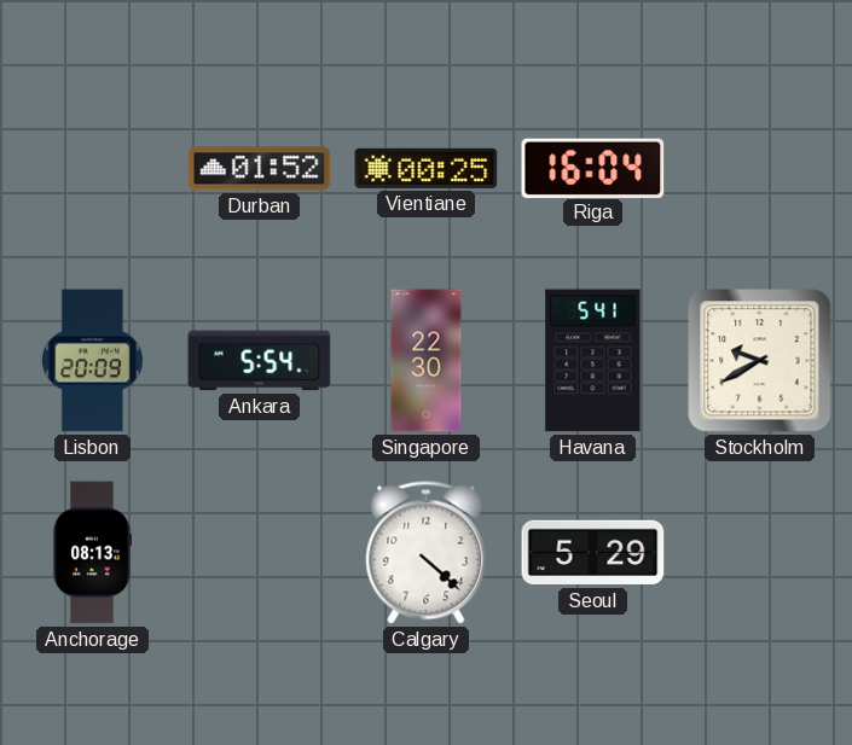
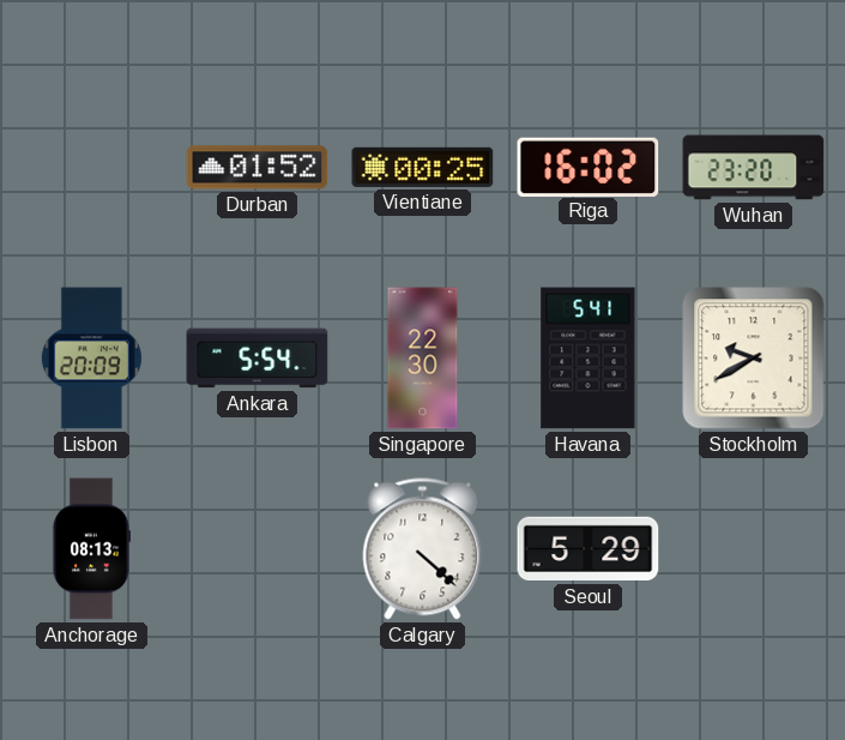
Riga: 16:04 -> 16:02 (589, 167)
Wuhan: none -> 23:20 (754, 168)
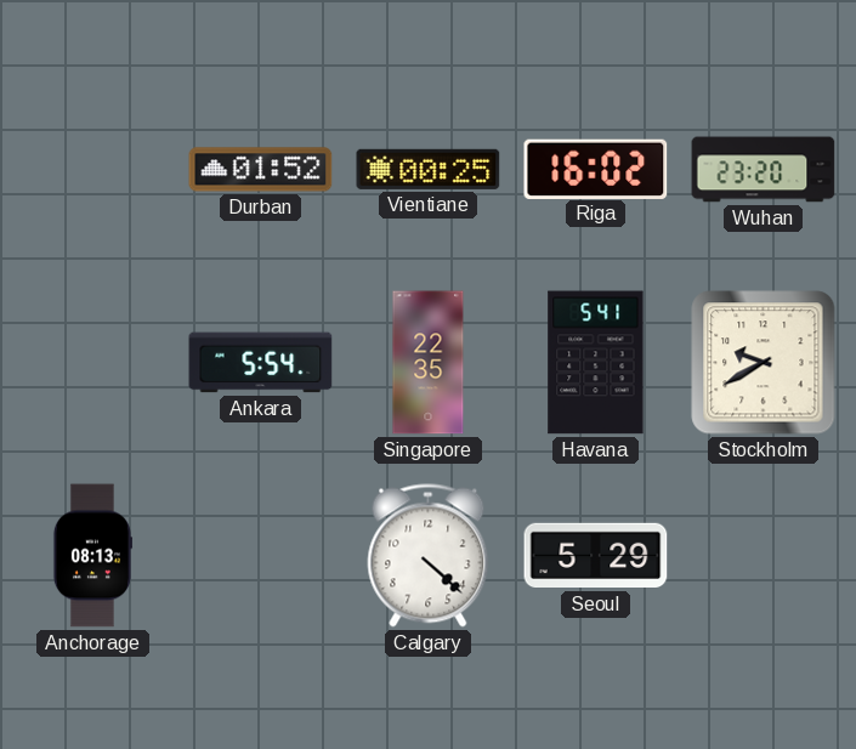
Lisbon: 20:09 -> none (91, 359)
Singapore: 22:30 -> 22:35 (429, 363)
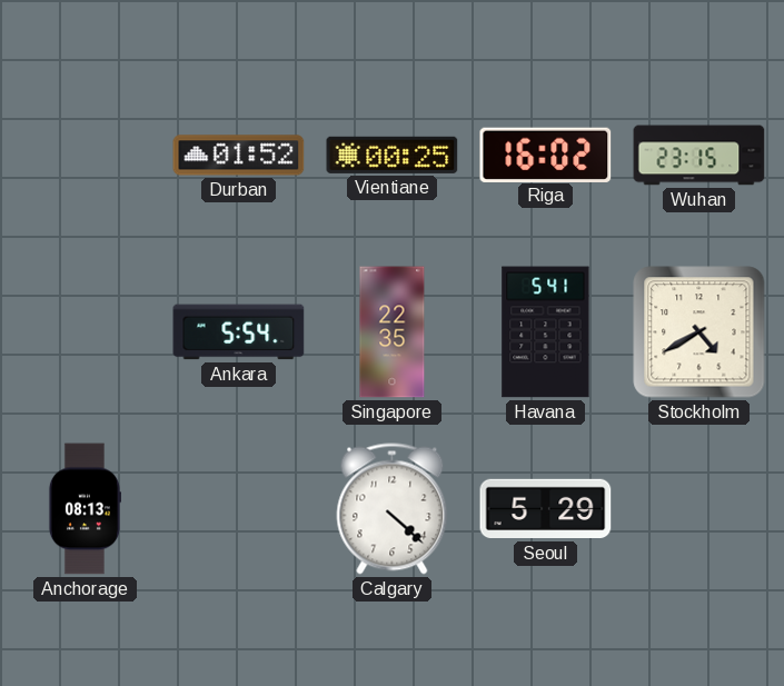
Wuhan: 23:20 -> 23:15 (699, 156)
Stockholm: 9:40 -> 4:40 (699, 332)
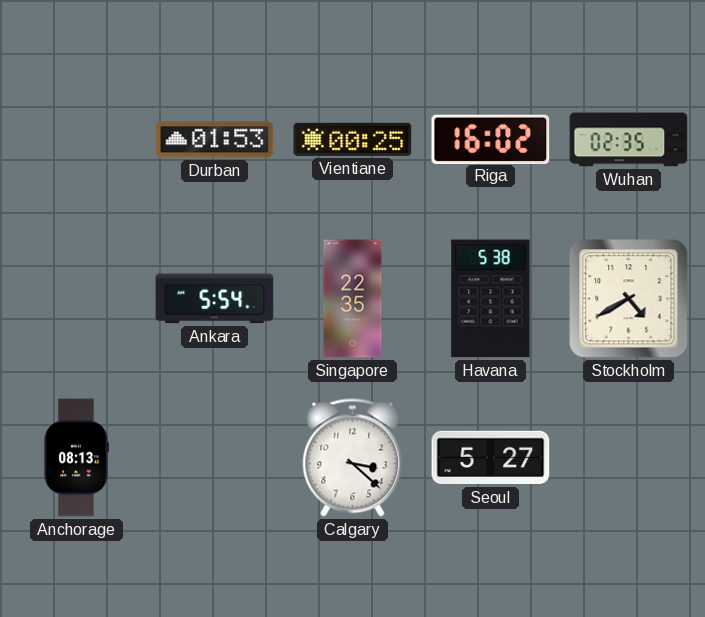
Durban: 01:52 -> 01:53 (215, 140)
Wuhan: 23:15 -> 02:35 (629, 140)
Havana: 5:41 -> 5:38 (491, 299)
Calgary: 4:22 -> 3:22 (353, 458)
Seoul: 5:29 -> 5:27 (491, 458)
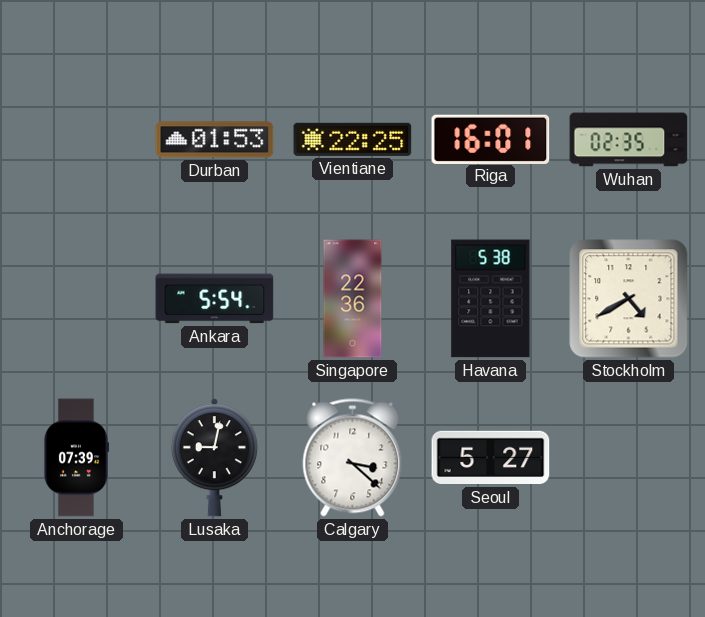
Vientiane: 00:25 -> 22:25 (353, 139)
Riga: 16:02 -> 16:01 (491, 139)
Singapore: 22:35 -> 22:36 (353, 299)
Anchorage: 08:13 -> 07:39 (76, 458)
Lusaka: none -> 9:02 (214, 458)
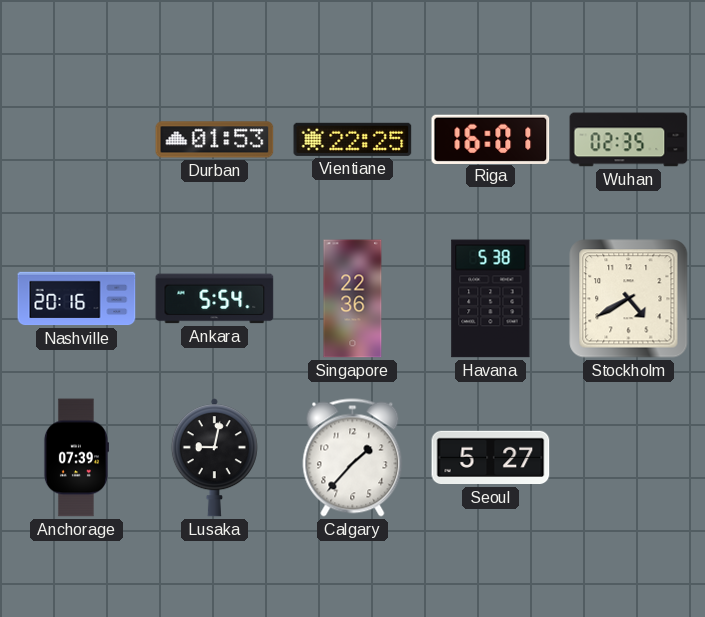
Nashville: none -> 20:16 (77, 299)
Calgary: 3:22 -> 1:37 (353, 458)
